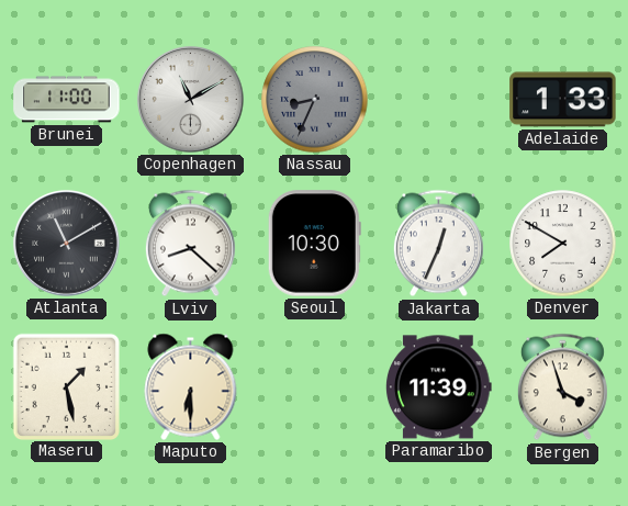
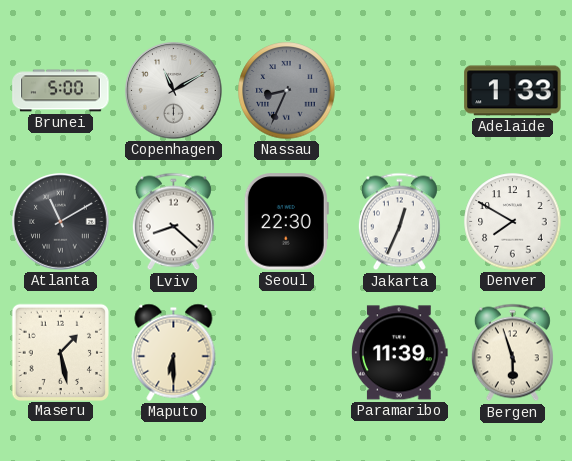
Brunei: 11:00 -> 5:00 (61, 91)
Seoul: 10:30 -> 22:30 (286, 222)
Bergen: 3:57 -> 5:57 (512, 353)
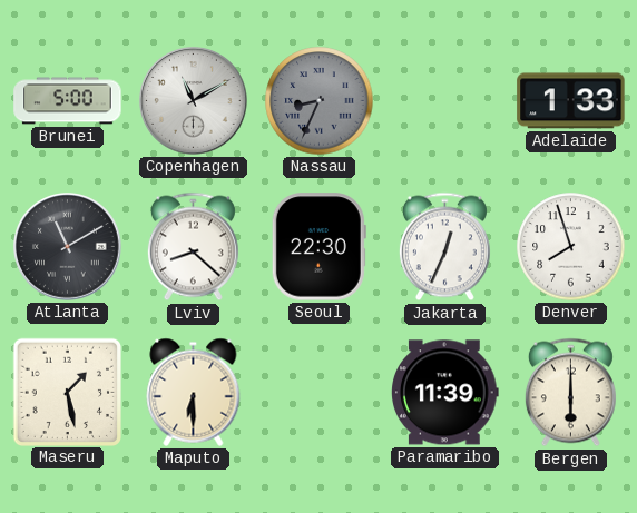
Denver: 7:50 -> 7:57 (571, 247)
Bergen: 5:57 -> 6:00 (570, 393)
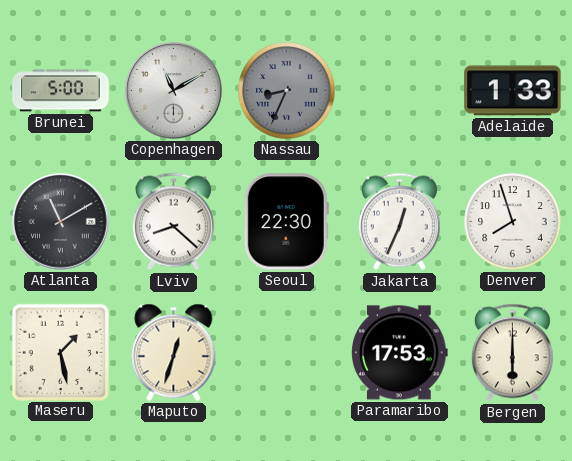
Maputo: 6:30 -> 12:33 (174, 352)
Paramaribo: 11:39 -> 17:53 (400, 353)
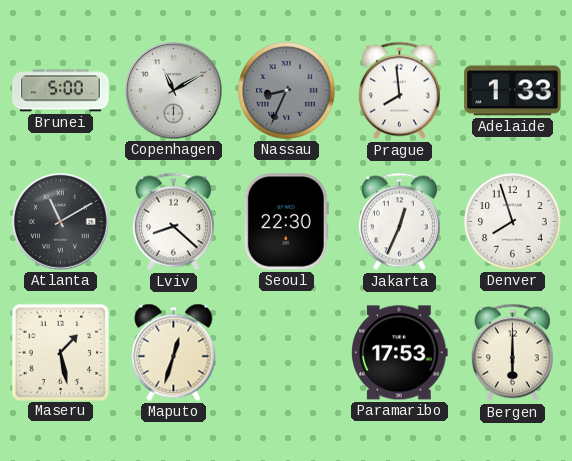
Prague: none -> 7:59 (399, 91)
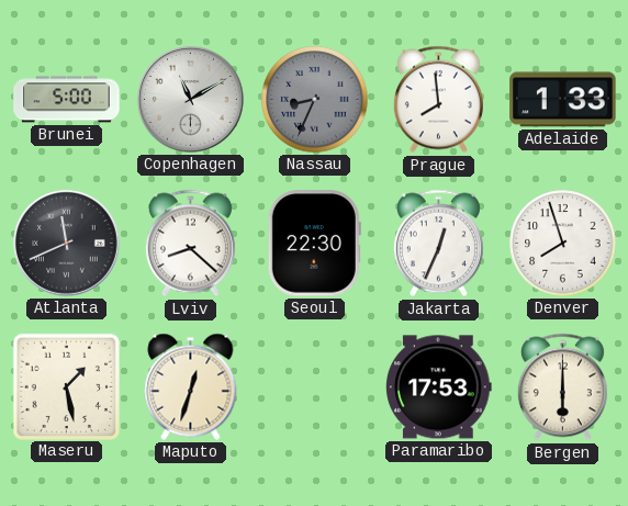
Atlanta: 11:10 -> 11:41 (67, 244)
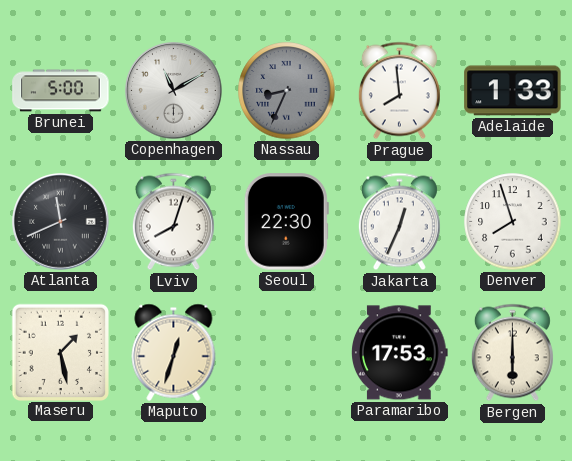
Lviv: 8:22 -> 8:03 (173, 222)
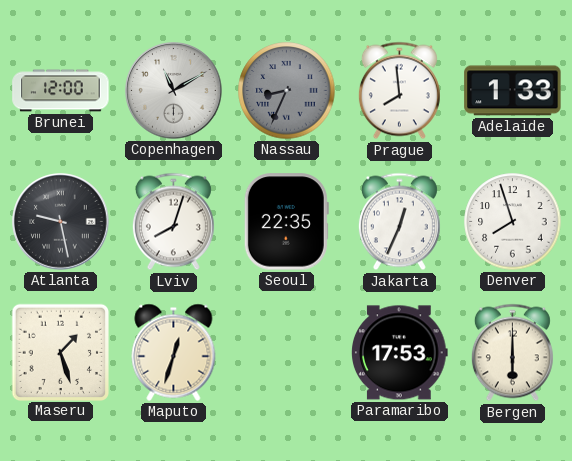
Brunei: 5:00 -> 12:00 (61, 91)
Atlanta: 11:41 -> 9:28 (61, 222)
Seoul: 22:30 -> 22:35 (286, 222)
Maseru: 1:28 -> 1:27 (60, 352)
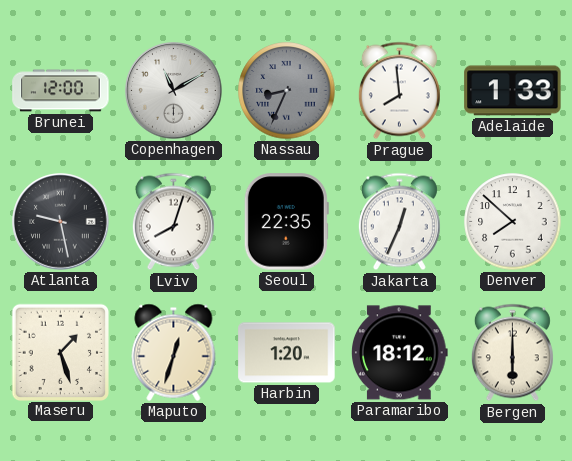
Denver: 7:57 -> 7:52 (513, 222)
Harbin: none -> 1:20 (287, 353)
Paramaribo: 17:53 -> 18:12 (400, 353)
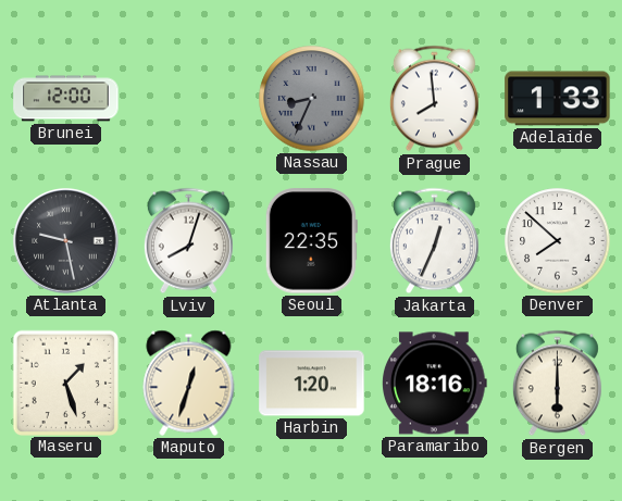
Copenhagen: 11:10 -> none (174, 91)
Paramaribo: 18:12 -> 18:16 (435, 384)
